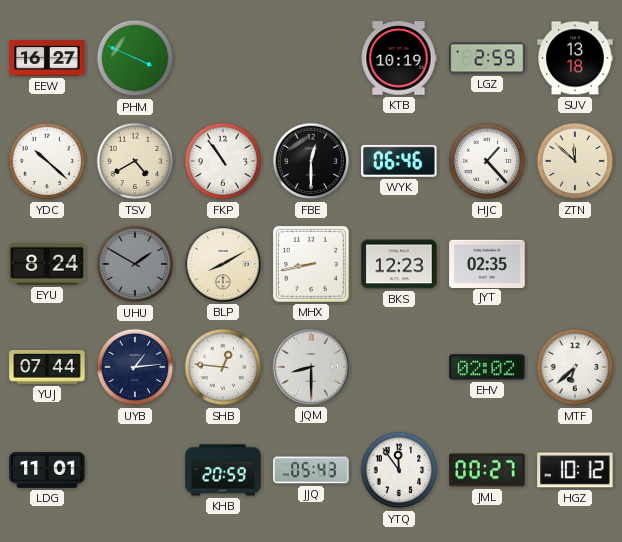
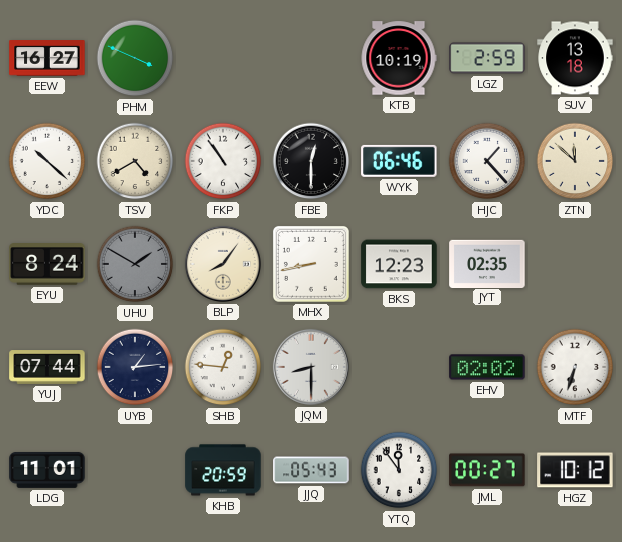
BLP: 8:10 -> 8:06 (223, 264)
MTF: 6:38 -> 6:33 (575, 367)
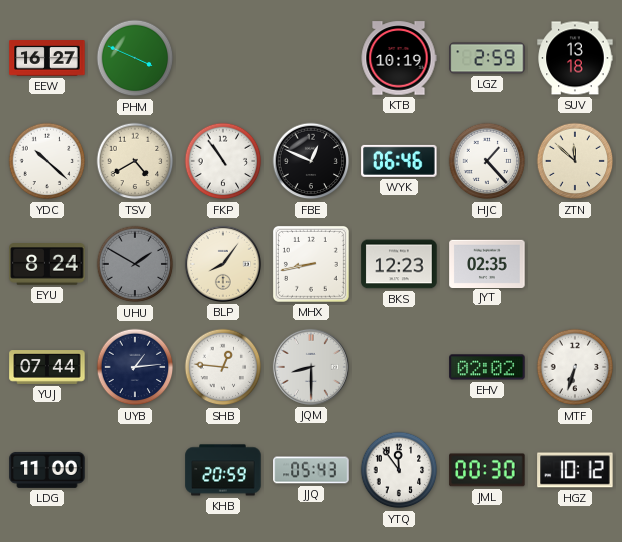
FBE: 12:30 -> 12:49 (311, 161)
LDG: 11:01 -> 11:00 (47, 470)
JML: 00:27 -> 00:30 (487, 470)
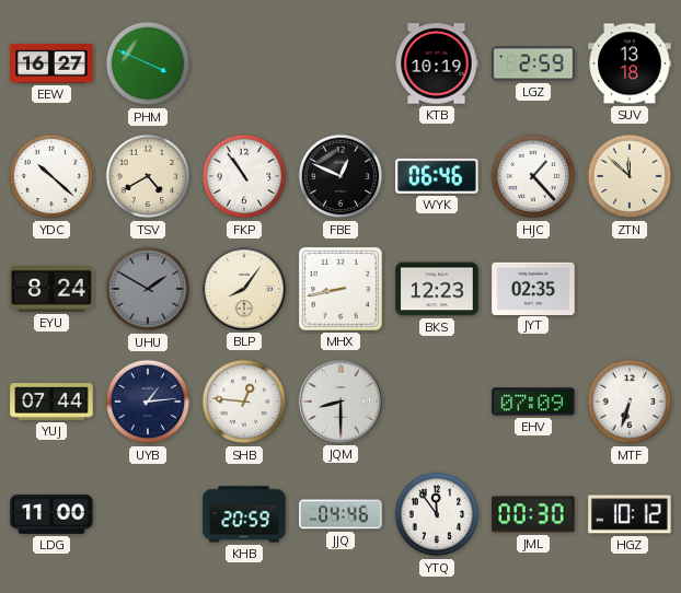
EHV: 02:02 -> 07:09 (533, 402)
JJQ: 05:43 -> 04:46 (340, 514)
